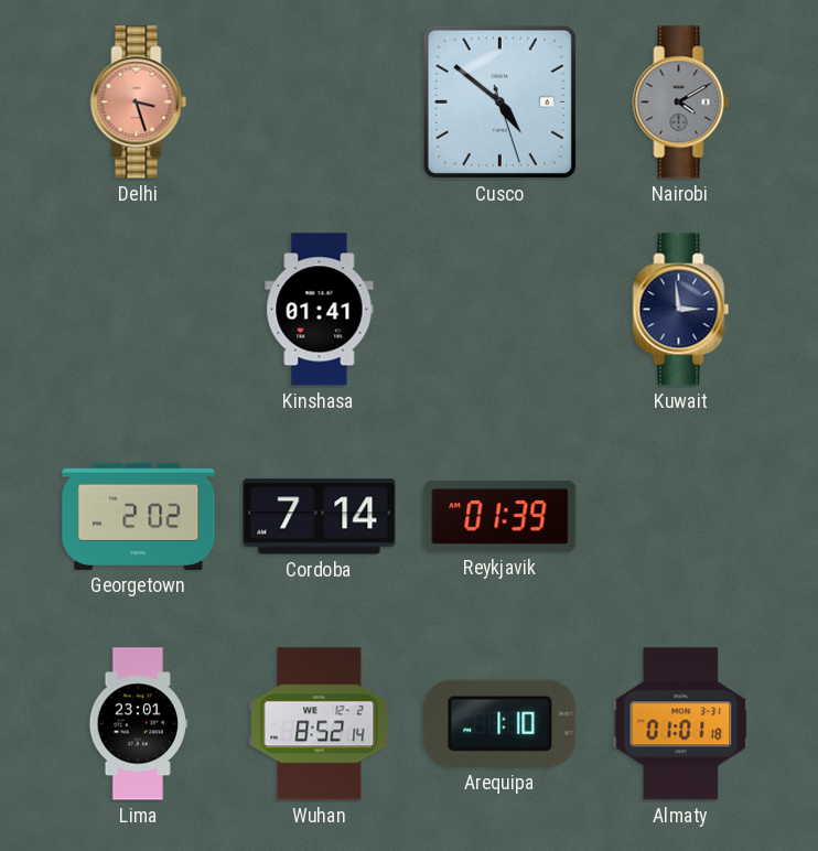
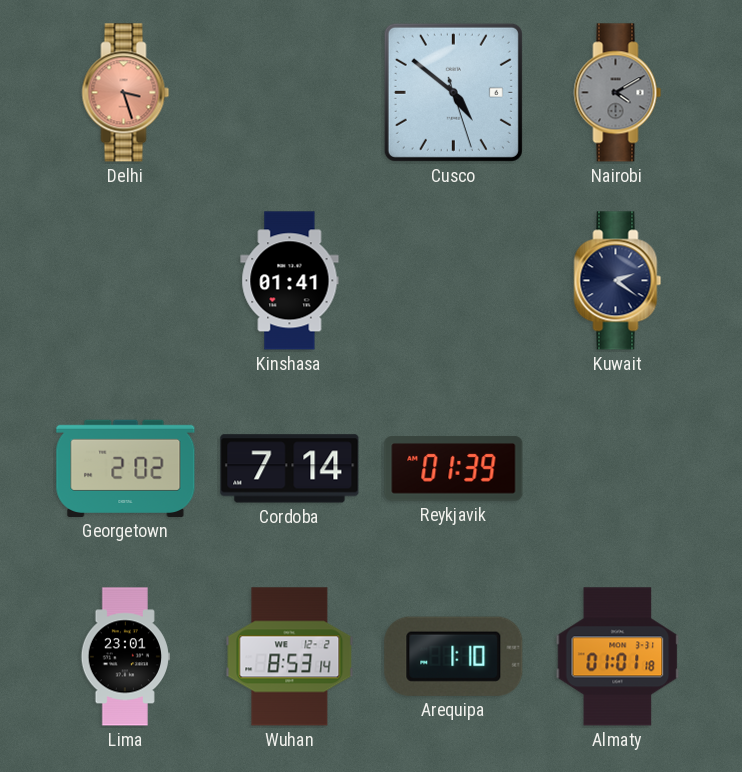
Kuwait: 2:59 -> 2:21 (618, 281)
Wuhan: 8:52 -> 8:53 (290, 657)
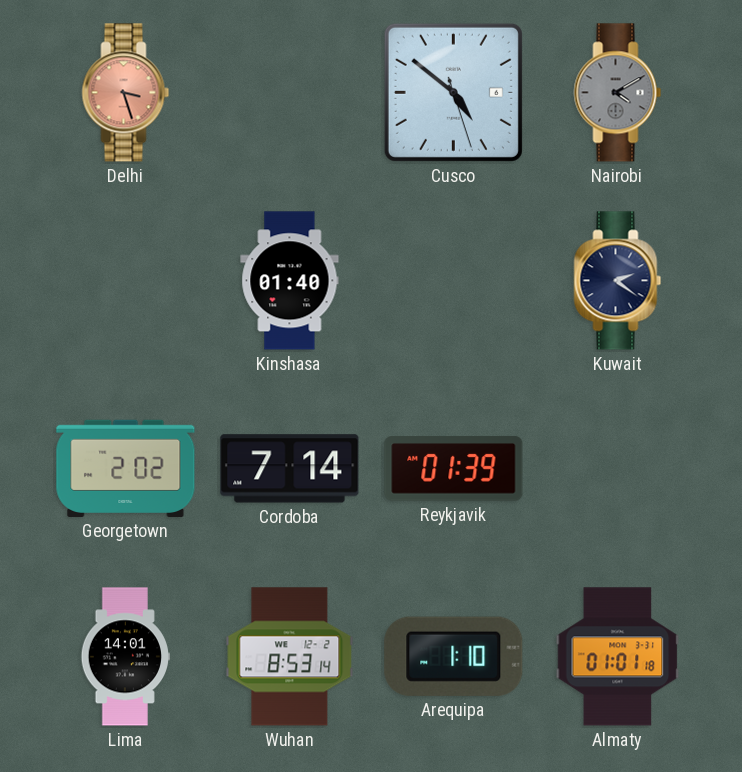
Kinshasa: 01:41 -> 01:40 (290, 281)
Lima: 23:01 -> 14:01 (125, 657)
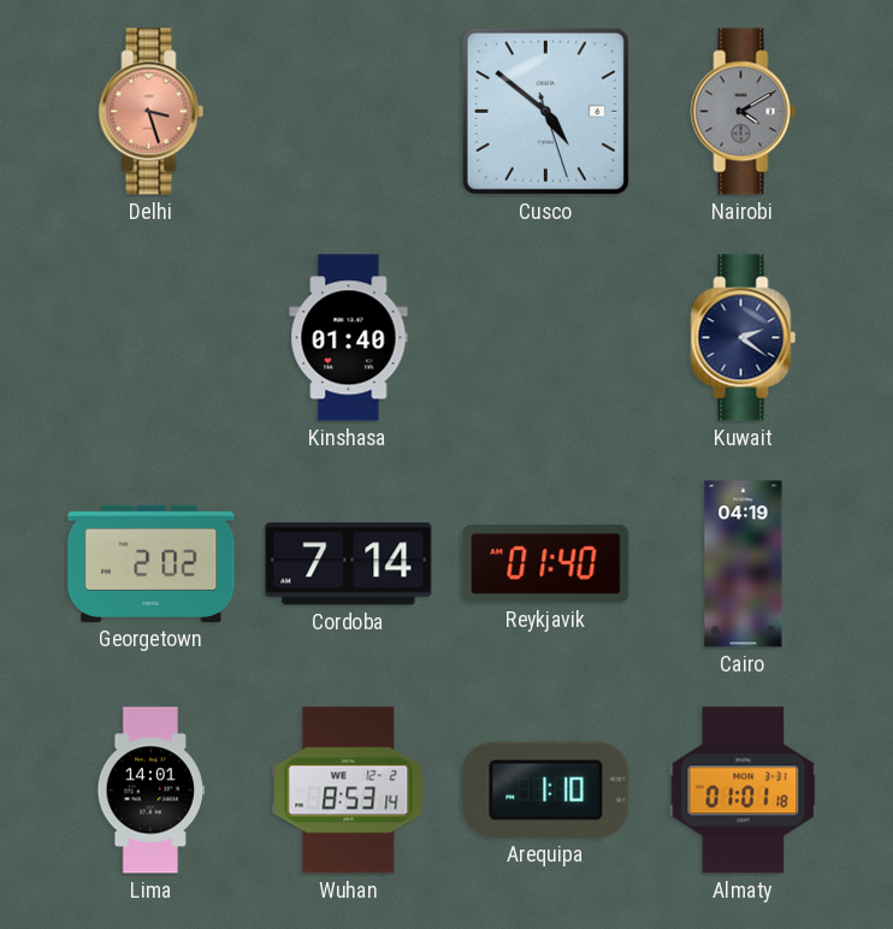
Reykjavik: 01:39 -> 01:40 (546, 564)
Cairo: none -> 04:19 (744, 564)
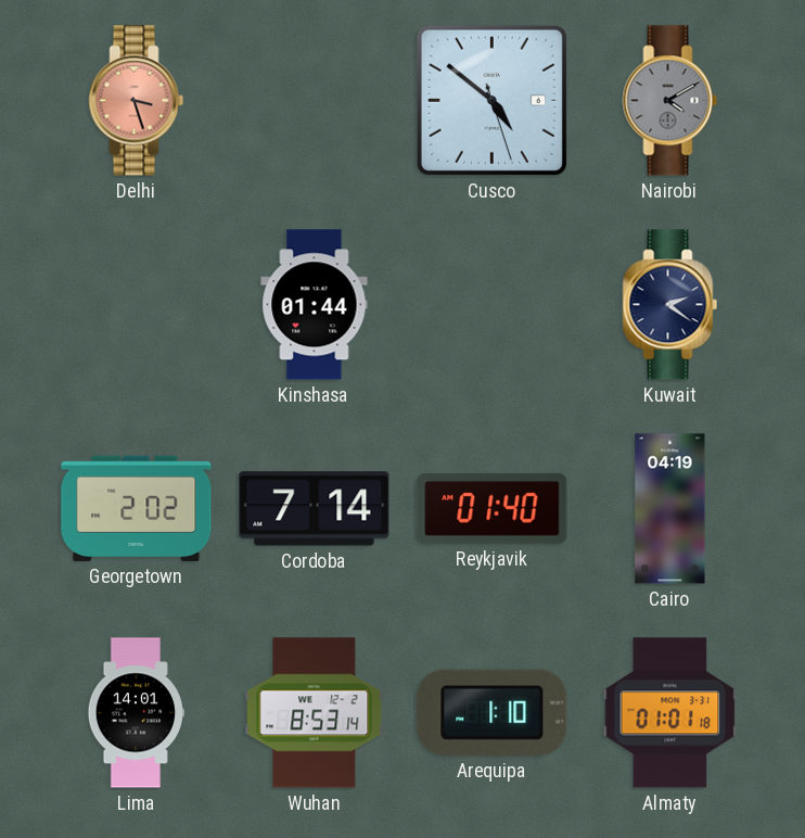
Kinshasa: 01:40 -> 01:44 (315, 305)
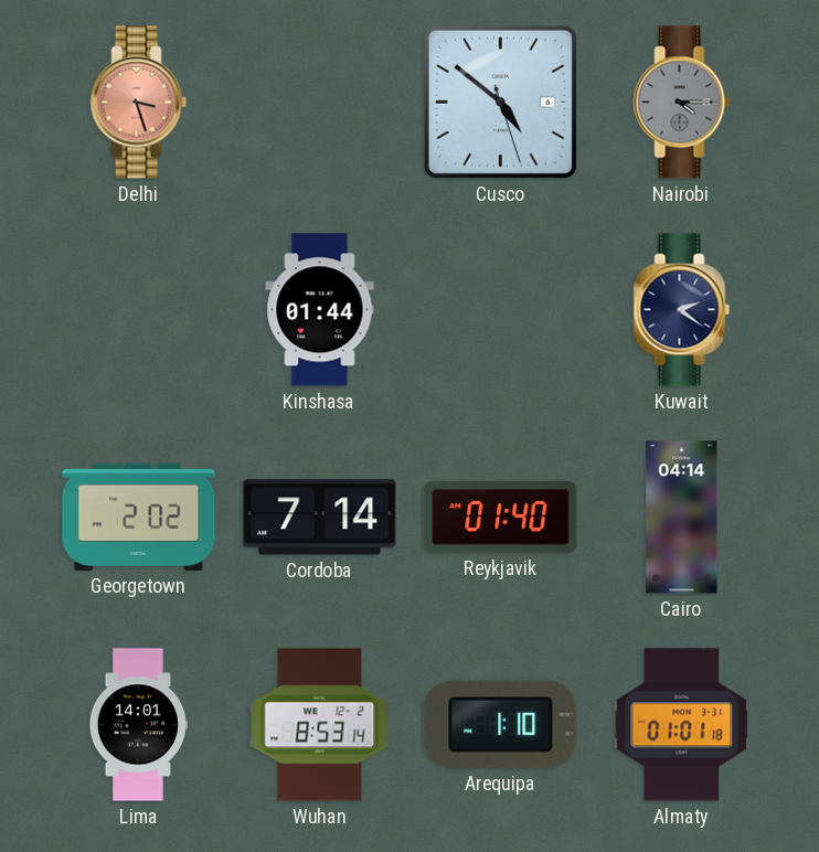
Nairobi: 4:10 -> 4:15 (682, 103)
Cairo: 04:19 -> 04:14 (682, 518)
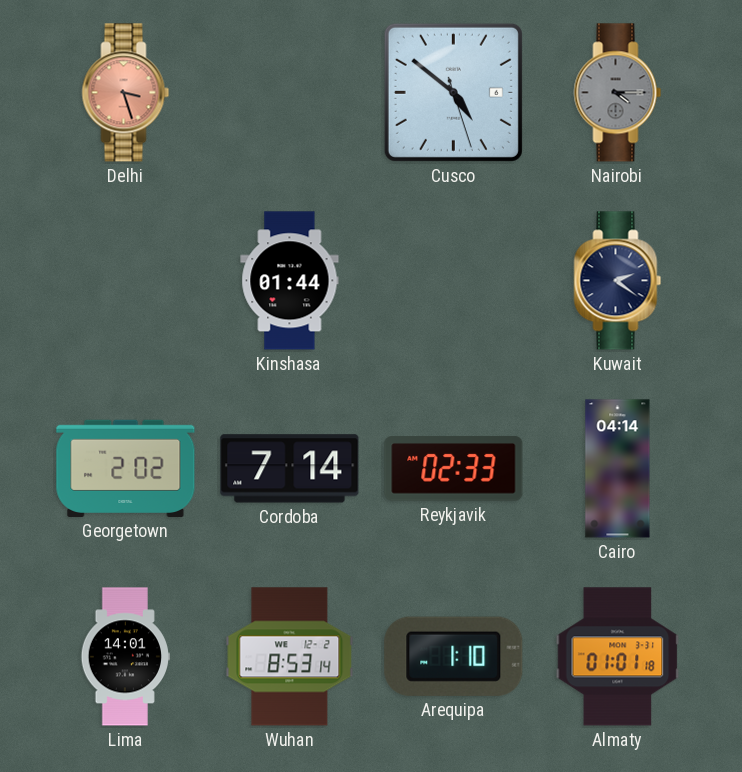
Reykjavik: 01:40 -> 02:33 (454, 469)
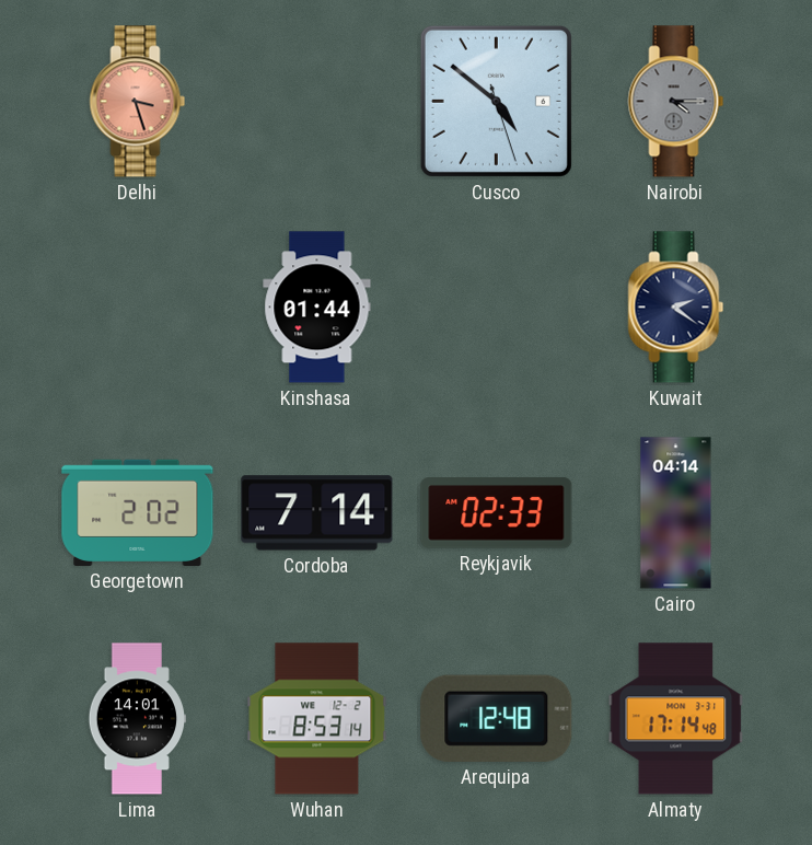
Arequipa: 1:10 -> 12:48 (497, 718)
Almaty: 01:01 -> 17:14 (676, 719)
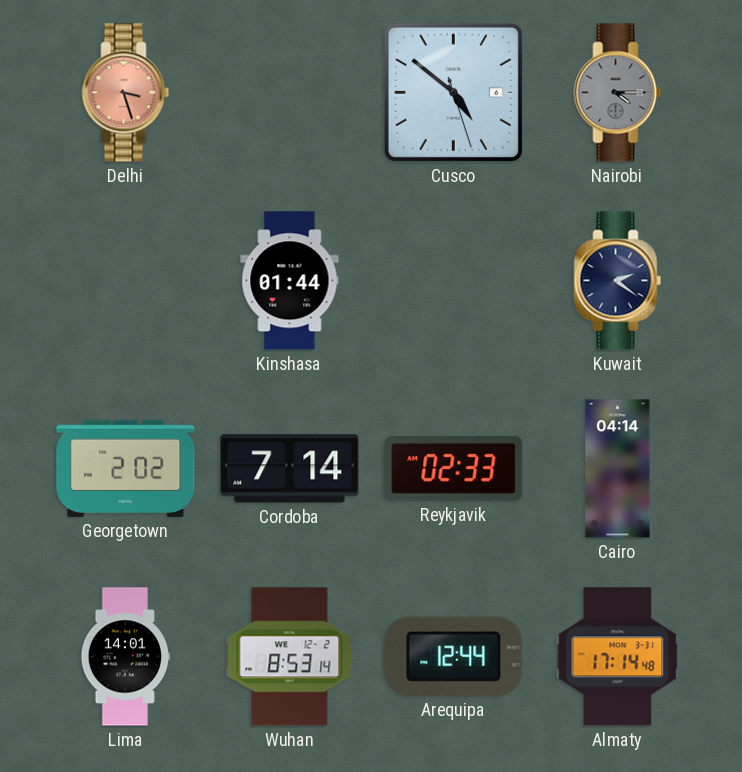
Arequipa: 12:48 -> 12:44 (454, 656)
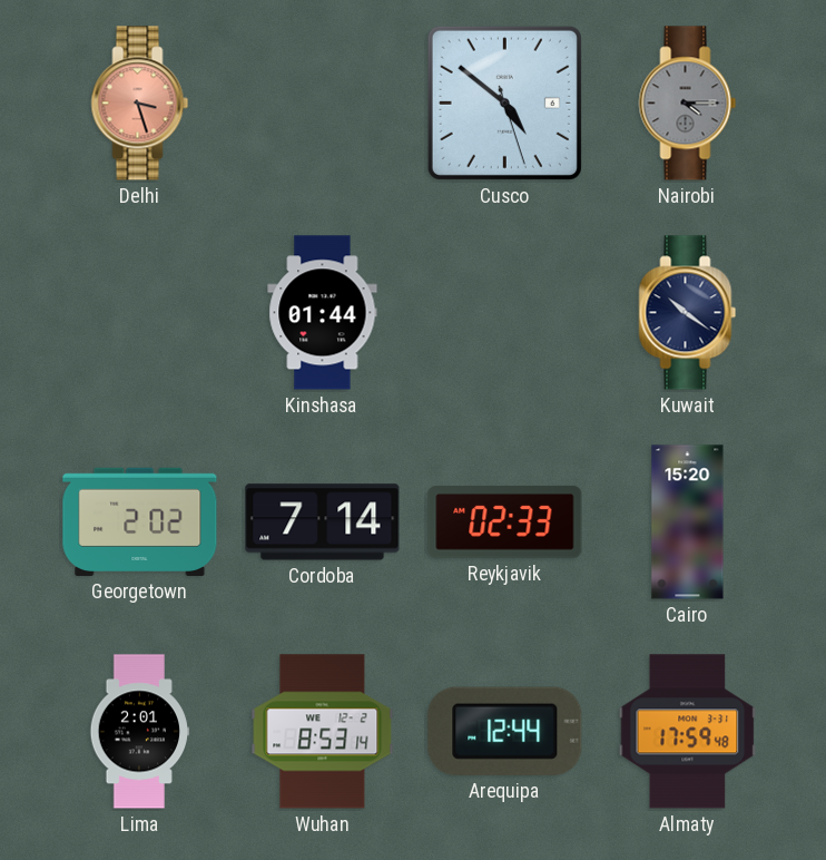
Kuwait: 2:21 -> 10:21 (688, 313)
Cairo: 04:14 -> 15:20 (688, 522)
Lima: 14:01 -> 2:01 (139, 732)
Almaty: 17:14 -> 17:59 (688, 732)
